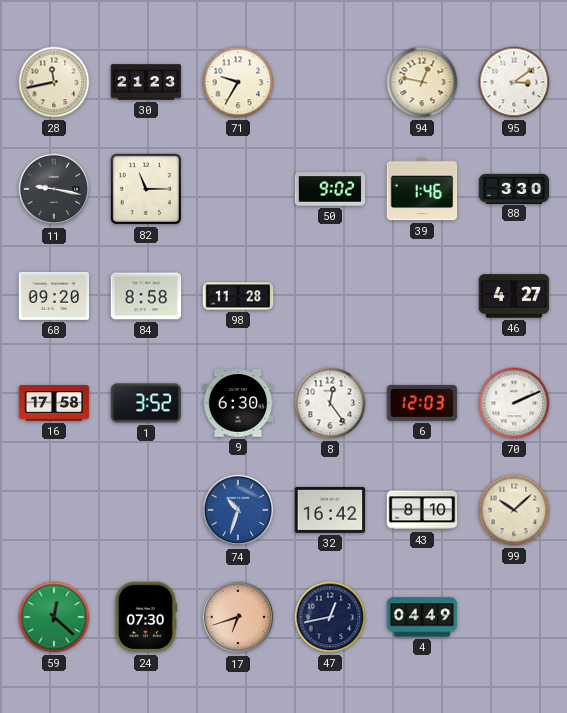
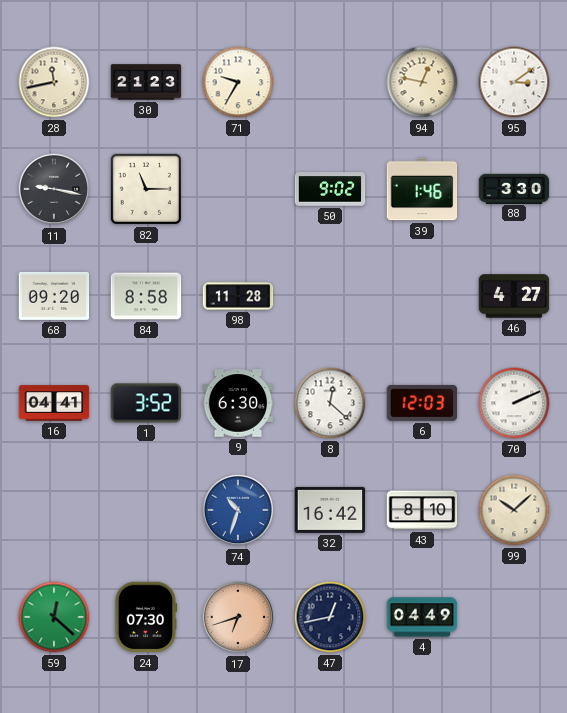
16: 17:58 -> 04:41 (54, 403)
8: 12:24 -> 12:22 (330, 403)
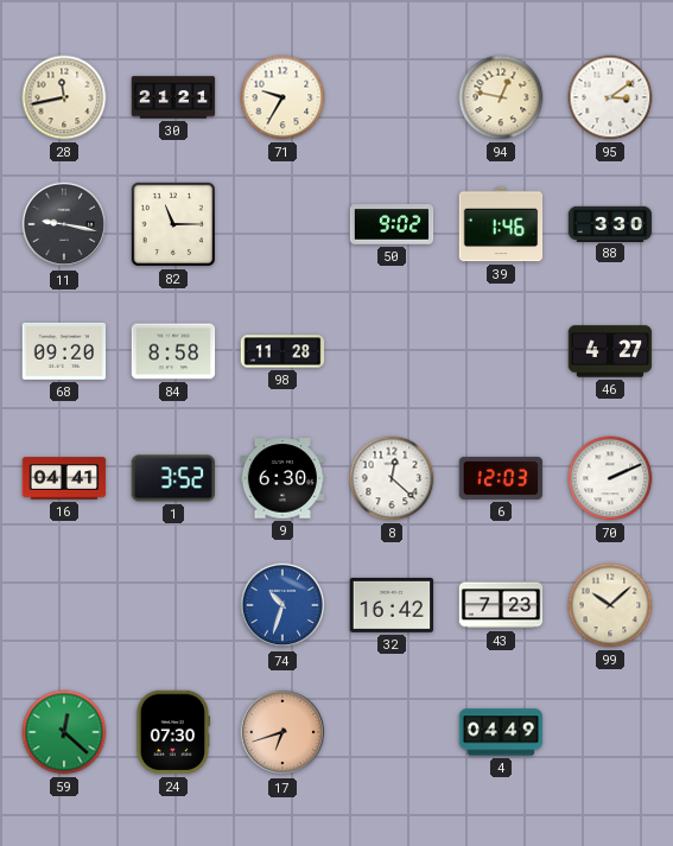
30: 21:23 -> 21:21 (173, 97)
43: 8:10 -> 7:23 (501, 605)
47: 12:43 -> none (330, 617)
